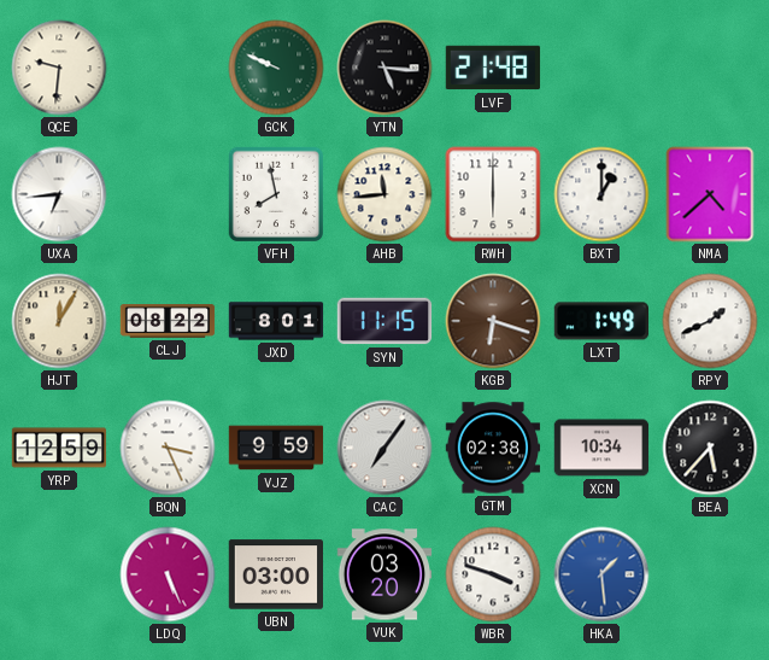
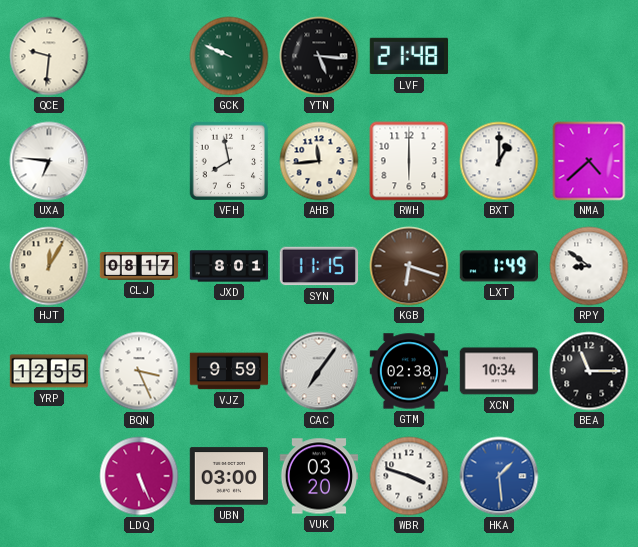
UXA: 6:44 -> 6:46 (49, 161)
CLJ: 08:22 -> 08:17 (139, 267)
RPY: 1:41 -> 8:51 (589, 266)
YRP: 12:59 -> 12:55 (49, 371)
BEA: 5:37 -> 11:15 (589, 371)
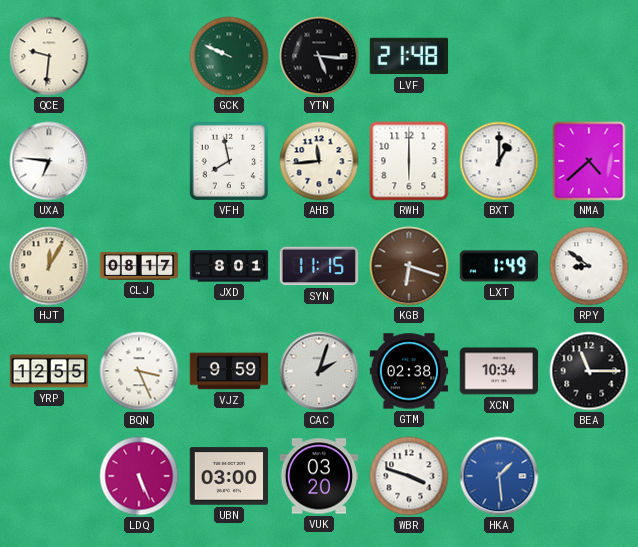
CAC: 7:06 -> 2:03 (319, 371)
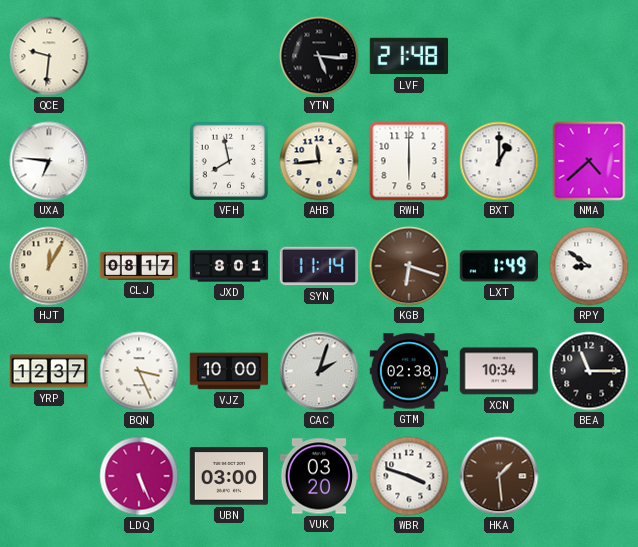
GCK: 9:49 -> none (229, 56)
SYN: 11:15 -> 11:14 (319, 266)
YRP: 12:55 -> 12:37 (49, 371)
VJZ: 9:59 -> 10:00 (229, 371)
HKA dial: blue -> brown (499, 476)
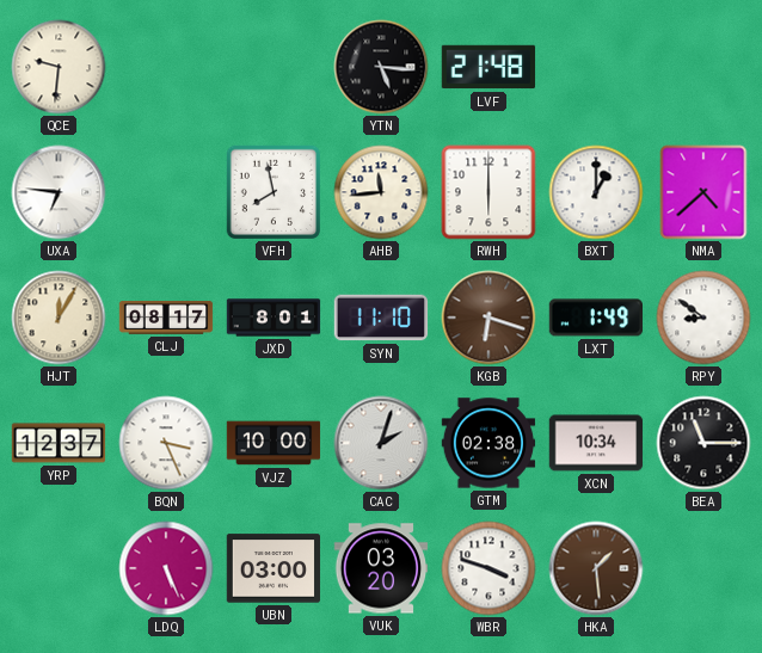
SYN: 11:14 -> 11:10 (381, 318)
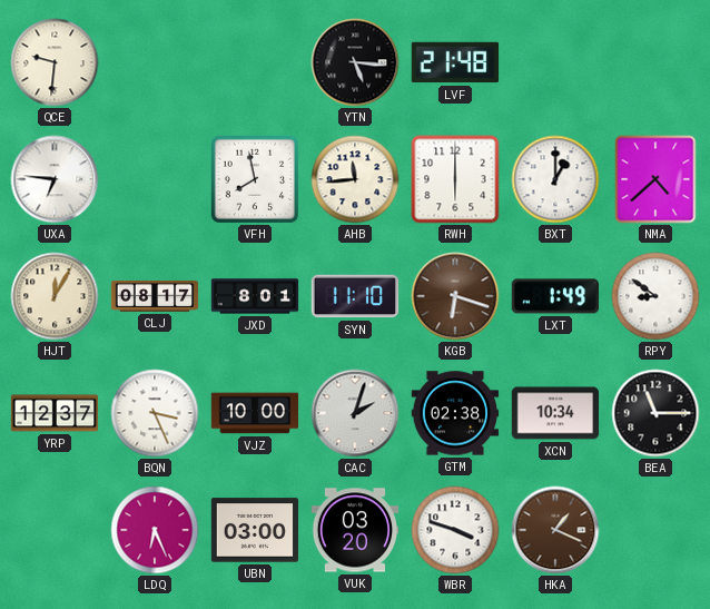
LDQ: 5:26 -> 6:26 (155, 530)
HKA: 1:29 -> 1:19 (555, 530)
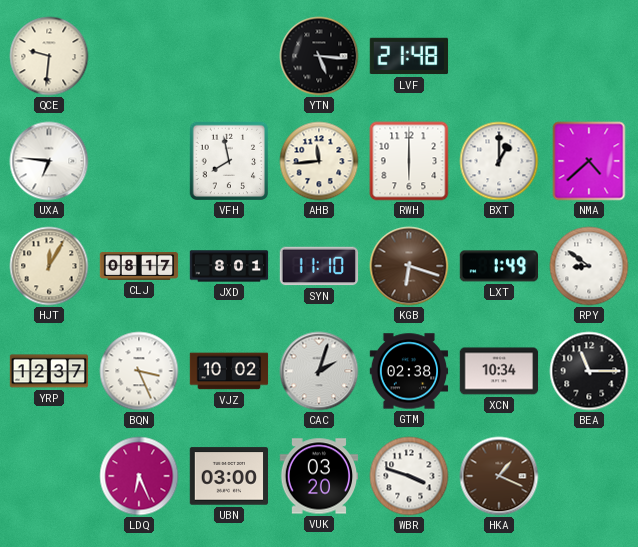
VJZ: 10:00 -> 10:02 (229, 371)
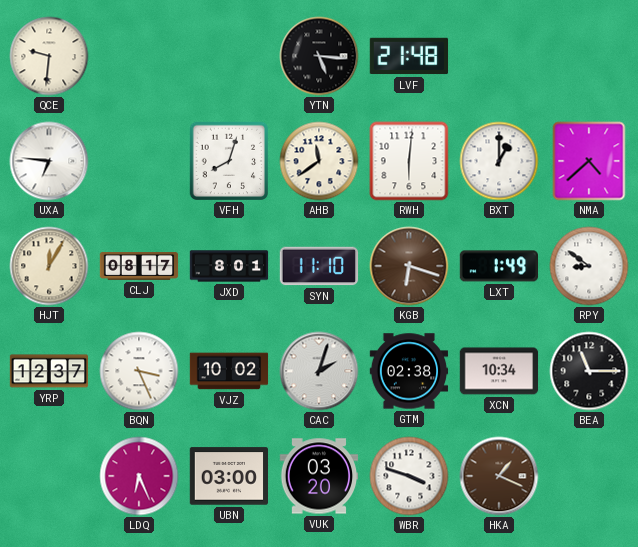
VFH: 7:58 -> 8:03 (229, 161)
AHB: 11:44 -> 11:39 (319, 161)
RWH: 6:00 -> 6:01 (409, 161)
